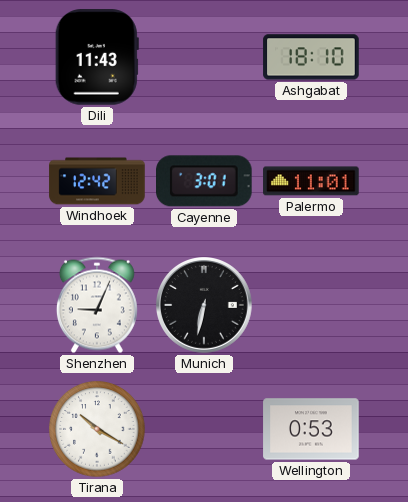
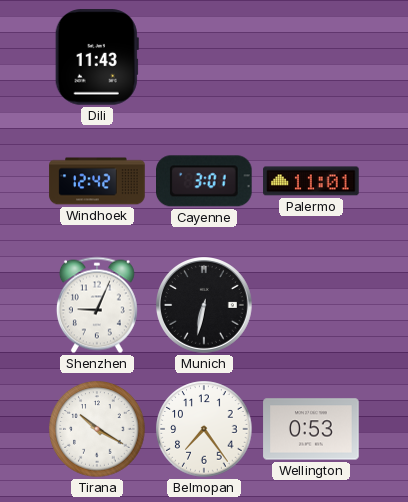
Ashgabat: 18:10 -> none (311, 57)
Belmopan: none -> 7:24 (204, 429)
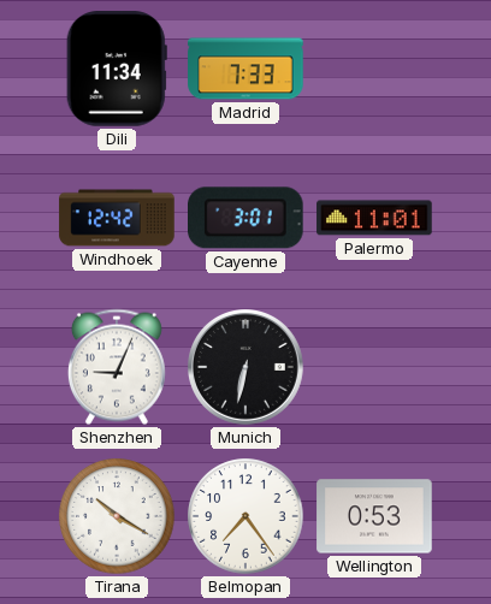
Dili: 11:43 -> 11:34 (117, 69)
Madrid: none -> 7:33 (245, 69)
